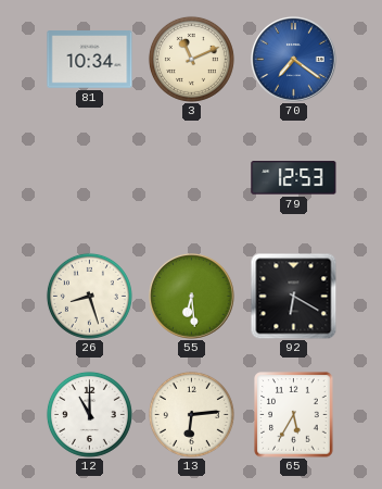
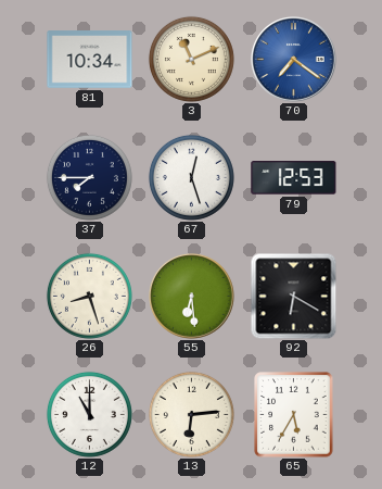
37: none -> 7:45 (89, 177)
67: none -> 12:27 (191, 177)
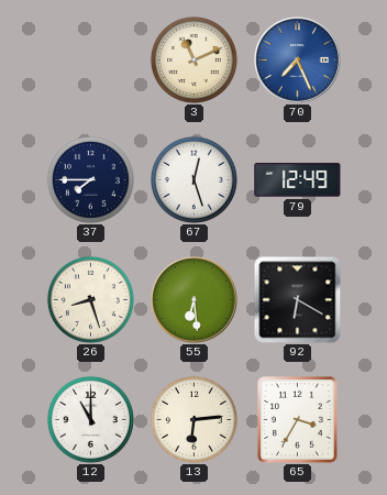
81: 10:34 -> none (90, 60)
70: 7:21 -> 7:26 (298, 61)
79: 12:53 -> 12:49 (298, 180)
65: 5:35 -> 3:35 (298, 420)
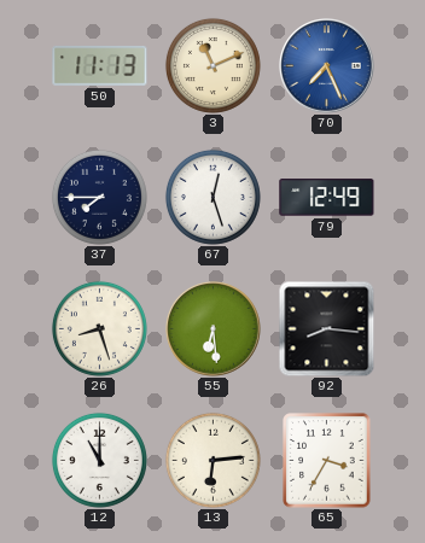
50: none -> 11:13 (100, 65)
92: 6:20 -> 8:16 (326, 328)
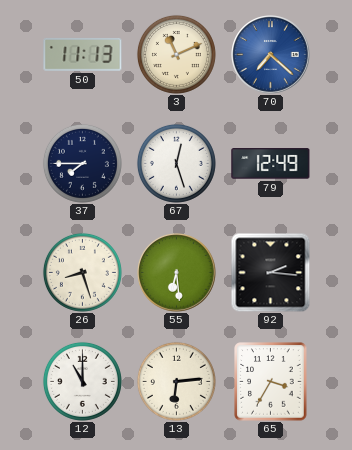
70: 7:26 -> 7:22 (271, 55)
92: 8:16 -> 2:16 (270, 272)
